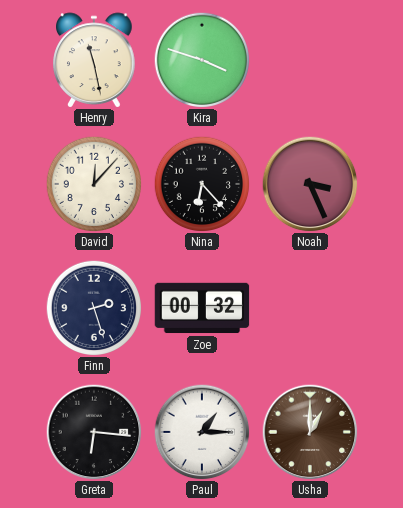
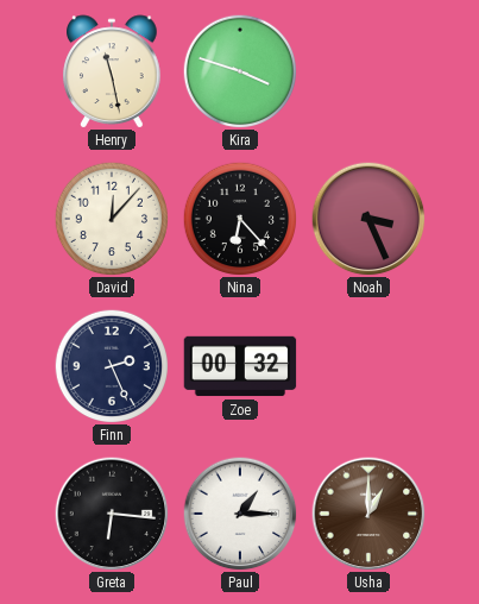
Finn: 2:27 -> 2:26 (111, 365)
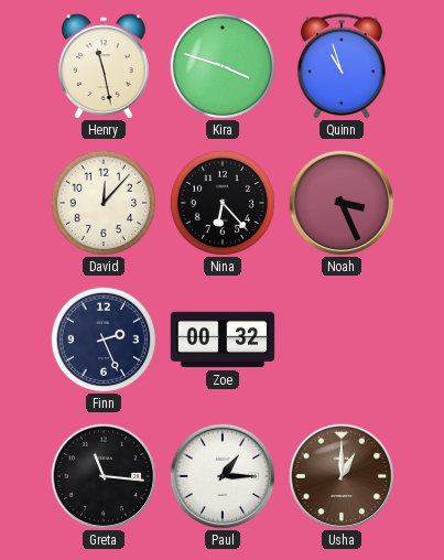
Quinn: none -> 10:57 (342, 66)
Greta: 6:16 -> 11:16 (104, 476)
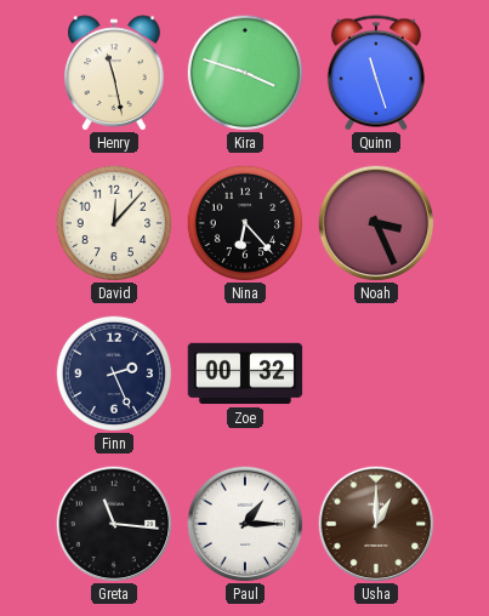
Quinn: 10:57 -> 11:27 (376, 73)
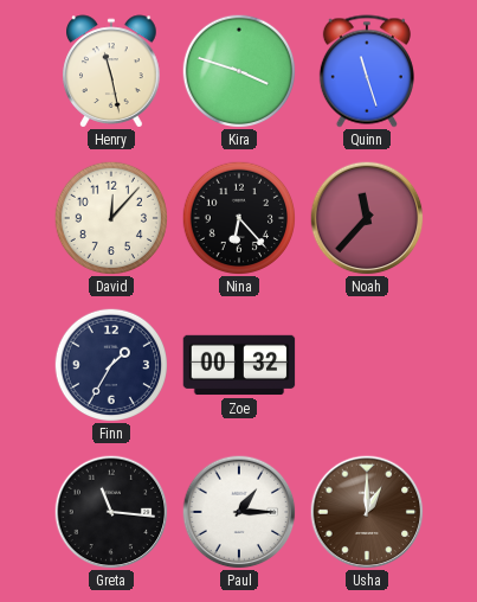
Noah: 3:26 -> 11:37 (367, 218)
Finn: 2:26 -> 1:35 (110, 364)
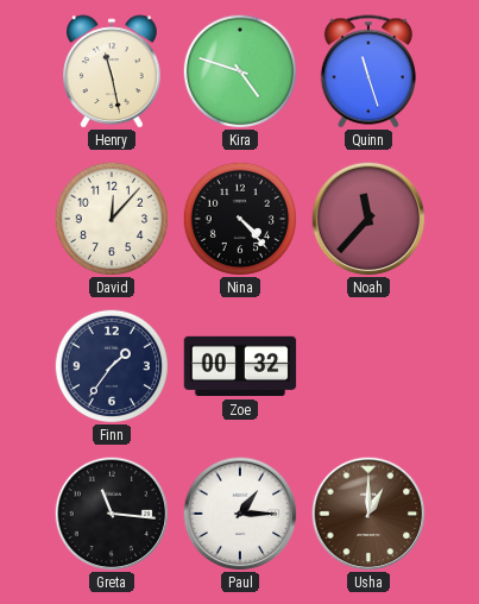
Kira: 3:48 -> 4:48 (239, 70)
Nina: 6:23 -> 4:23 (239, 218)
Finn: 1:35 -> 1:36 (111, 365)
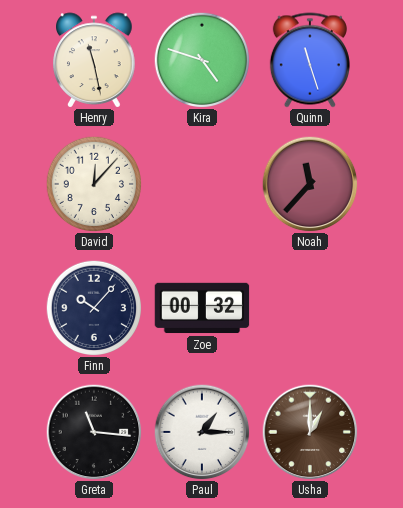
Nina: 4:23 -> none (239, 218)
Finn: 1:36 -> 10:07 (93, 307)
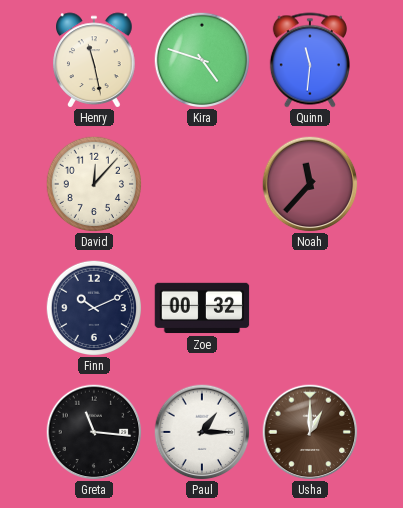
Quinn: 11:27 -> 11:31 (310, 60)
Finn: 10:07 -> 10:11 (93, 307)
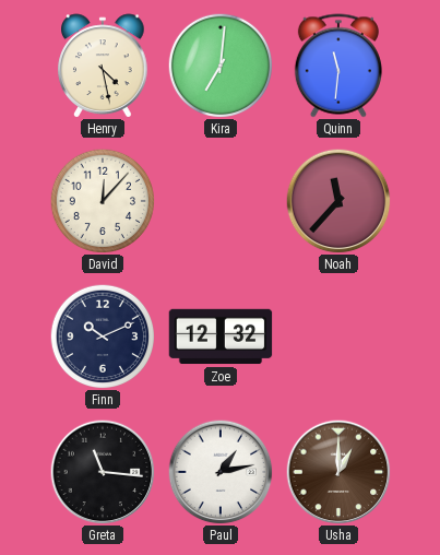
Henry: 11:28 -> 4:28 (103, 66)
Kira: 4:48 -> 7:01 (219, 64)
Zoe: 00:32 -> 12:32 (221, 336)
Paul: 1:15 -> 1:13 (221, 472)
